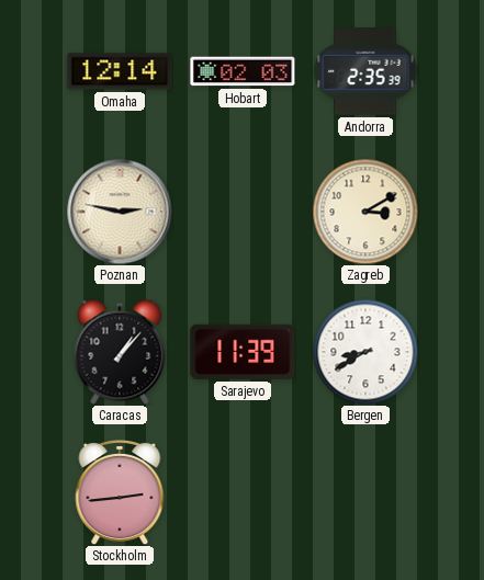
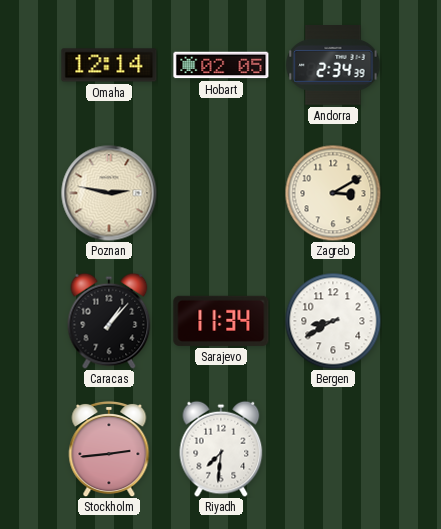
Hobart: 02:03 -> 02:05 (221, 65)
Andorra: 2:35 -> 2:34 (333, 66)
Sarajevo: 11:39 -> 11:34 (221, 321)
Riyadh: none -> 7:31 (221, 449)
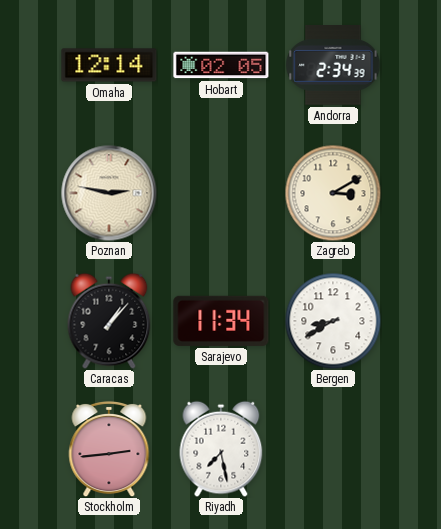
Riyadh: 7:31 -> 7:28 (221, 449)
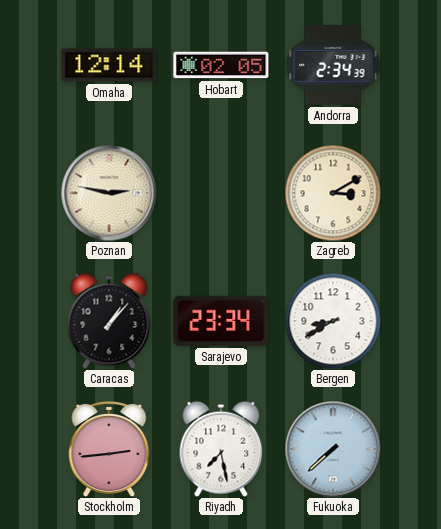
Sarajevo: 11:34 -> 23:34 (221, 321)
Fukuoka: none -> 7:38 (333, 449)
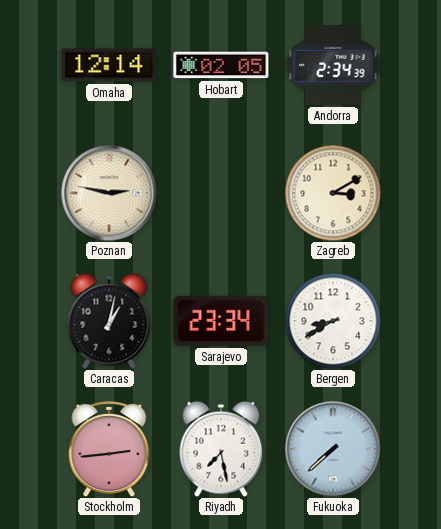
Caracas: 1:07 -> 1:02 (109, 321)
